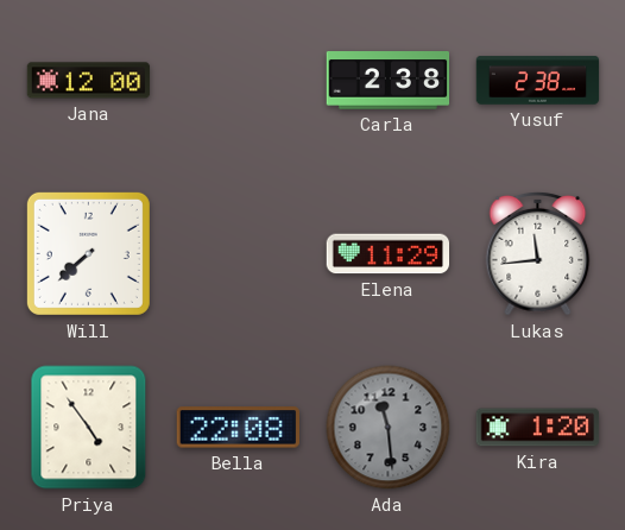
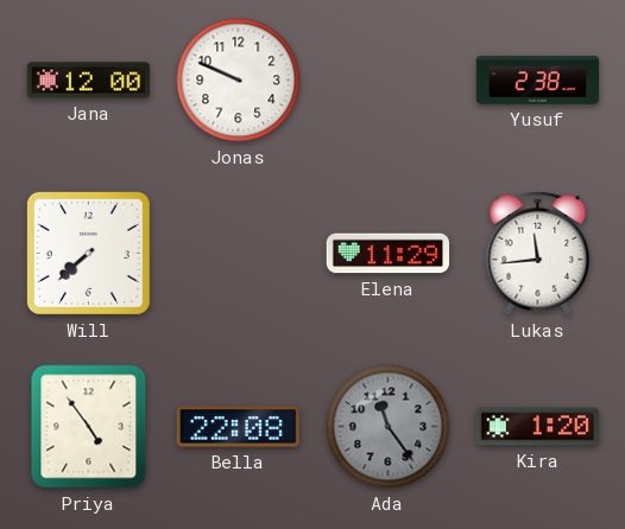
Jonas: none -> 9:49 (239, 81)
Carla: 2:38 -> none (389, 81)
Ada: 11:29 -> 11:24 (389, 427)
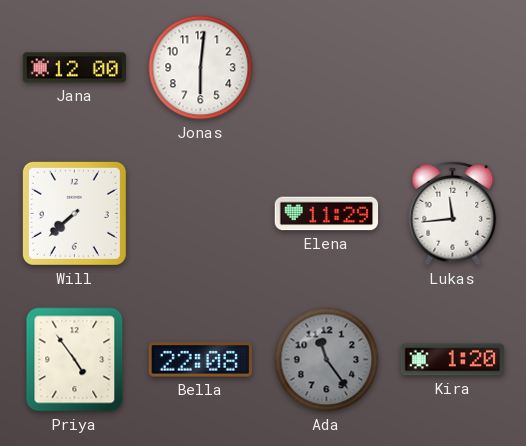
Jonas: 9:49 -> 6:01 (201, 68)
Yusuf: 2:38 -> none (538, 81)
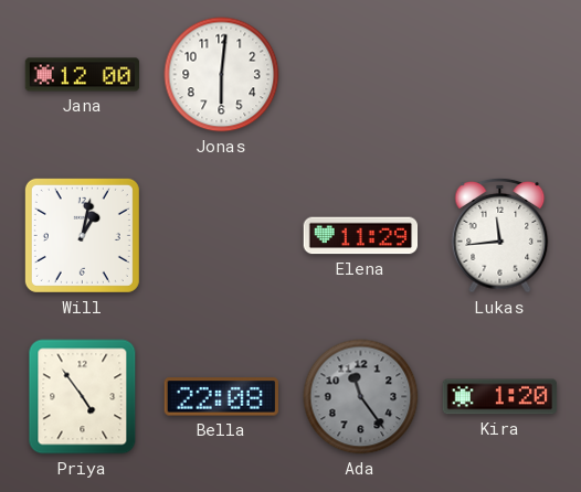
Will: 7:38 -> 1:02 (82, 235)
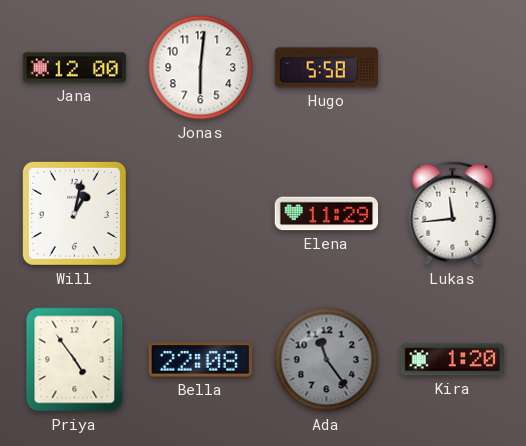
Hugo: none -> 5:58 (327, 68)
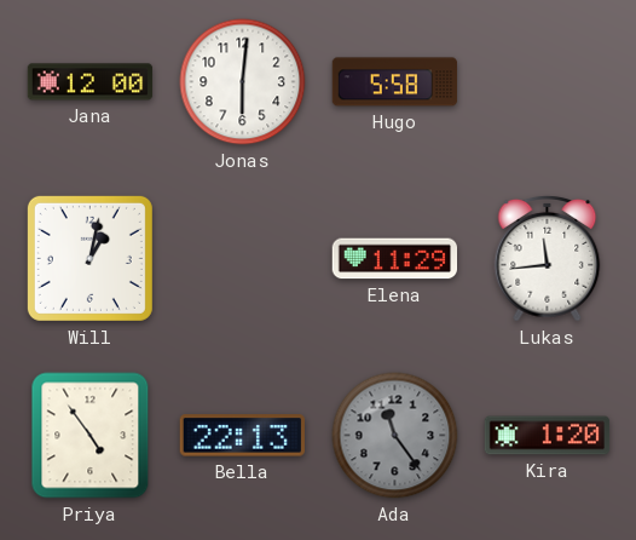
Bella: 22:08 -> 22:13 (242, 436)
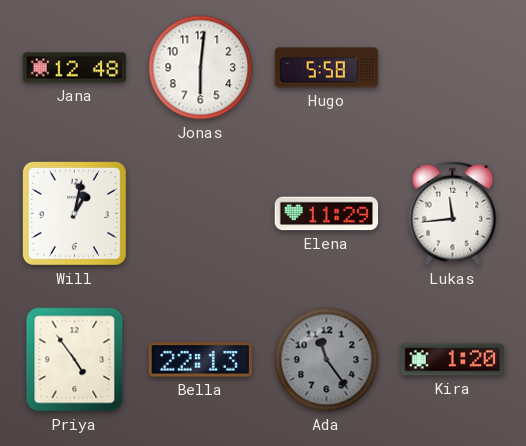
Jana: 12:00 -> 12:48 (75, 68)
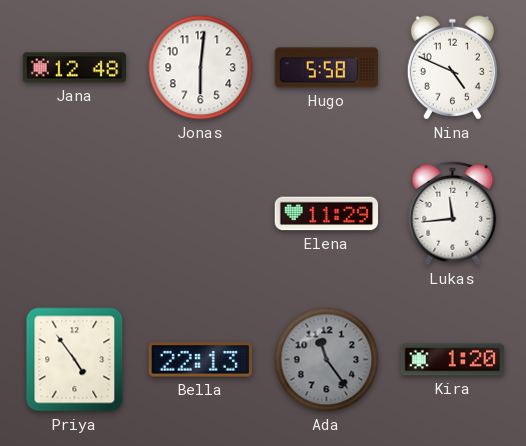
Nina: none -> 4:49 (452, 68)
Will: 1:02 -> none (74, 213)
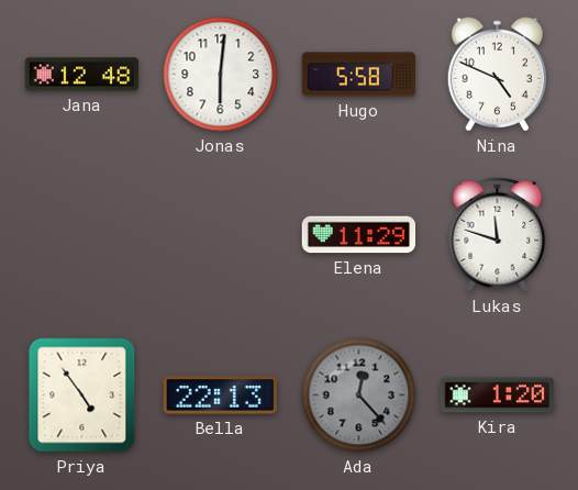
Lukas: 11:44 -> 11:48 (498, 235)
Ada: 11:24 -> 12:23 (359, 396)
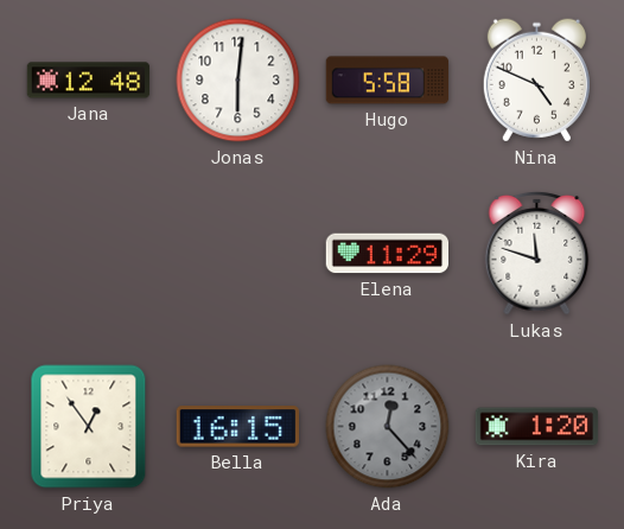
Priya: 4:54 -> 12:54 (89, 427)
Bella: 22:13 -> 16:15 (237, 427)
